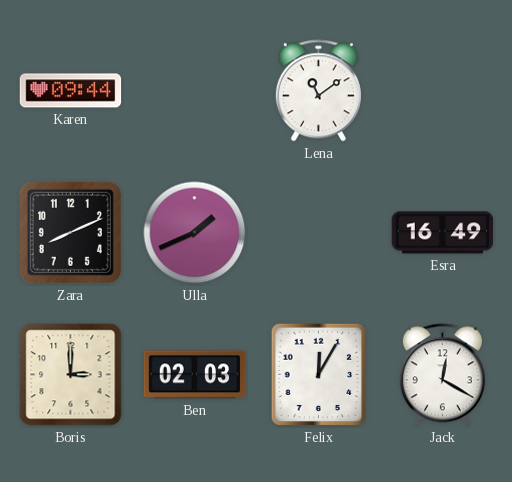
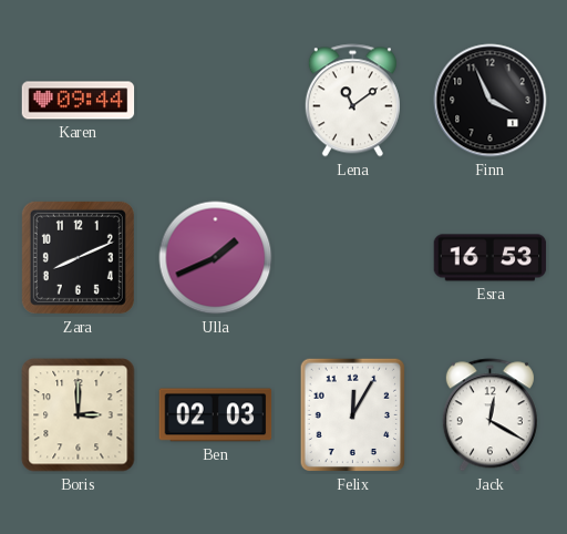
Finn: none -> 3:56 (491, 101)
Esra: 16:49 -> 16:53 (491, 258)
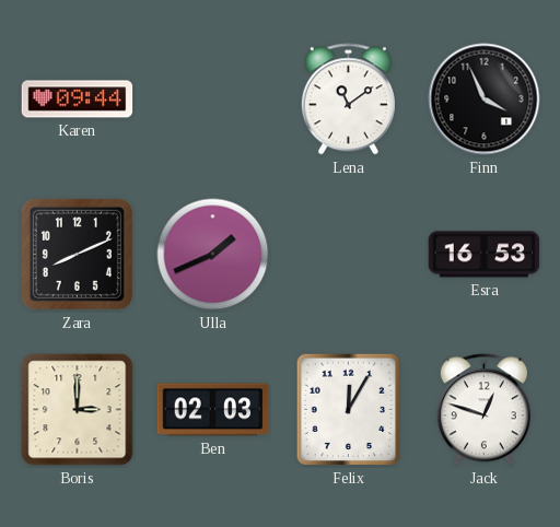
Jack: 12:20 -> 12:48 (483, 410)
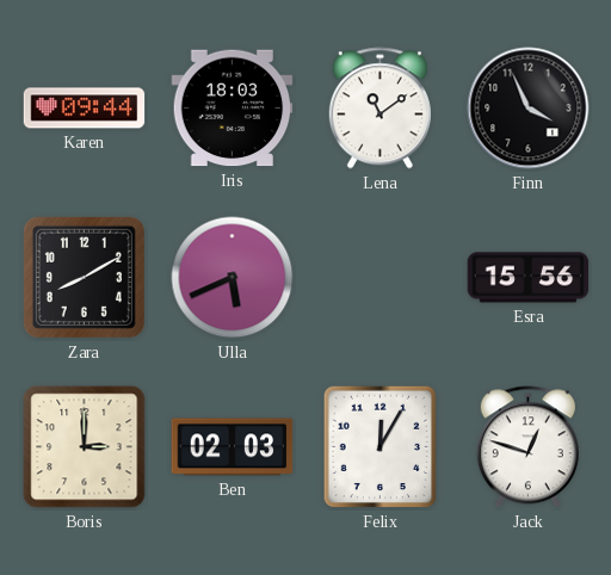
Iris: none -> 18:03 (233, 109)
Zara: 8:11 -> 8:10 (84, 277)
Ulla: 1:41 -> 5:41 (233, 278)
Esra: 16:53 -> 15:56 (529, 278)
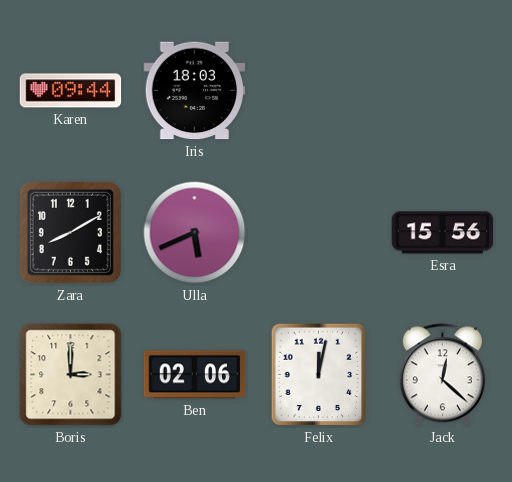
Lena: 11:09 -> none (379, 109)
Finn: 3:56 -> none (529, 109)
Ben: 02:03 -> 02:06 (195, 375)
Felix: 12:05 -> 12:02 (318, 375)
Jack: 12:48 -> 12:22 (442, 375)
